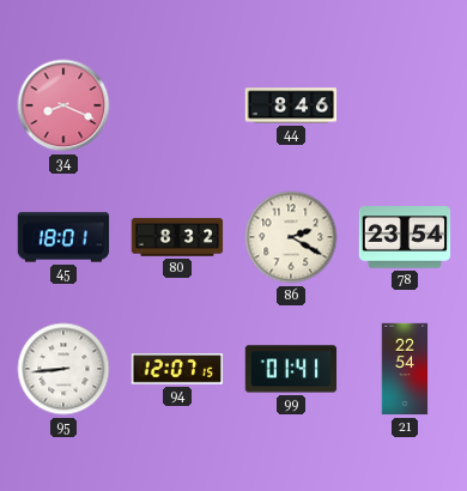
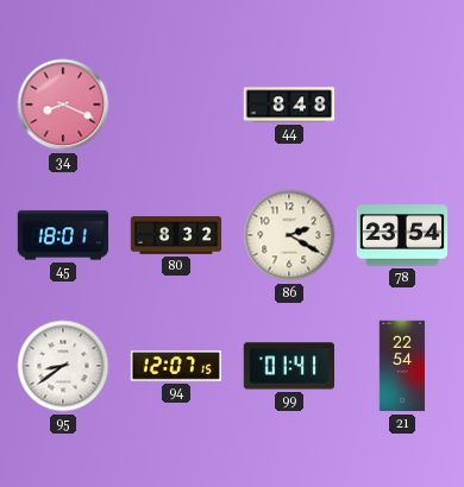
44: 8:46 -> 8:48 (289, 105)
95: 8:44 -> 8:39 (63, 366)
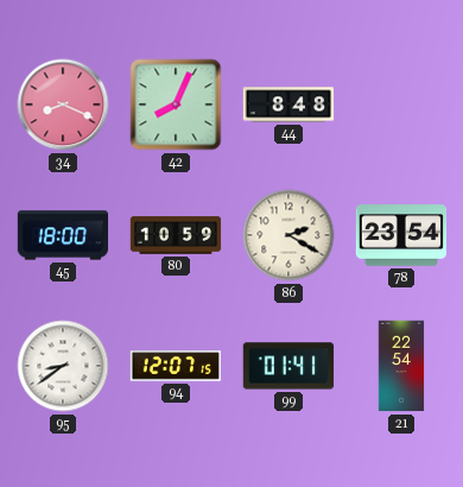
42: none -> 8:04 (176, 105)
45: 18:01 -> 18:00 (63, 235)
80: 8:32 -> 10:59 (176, 235)
